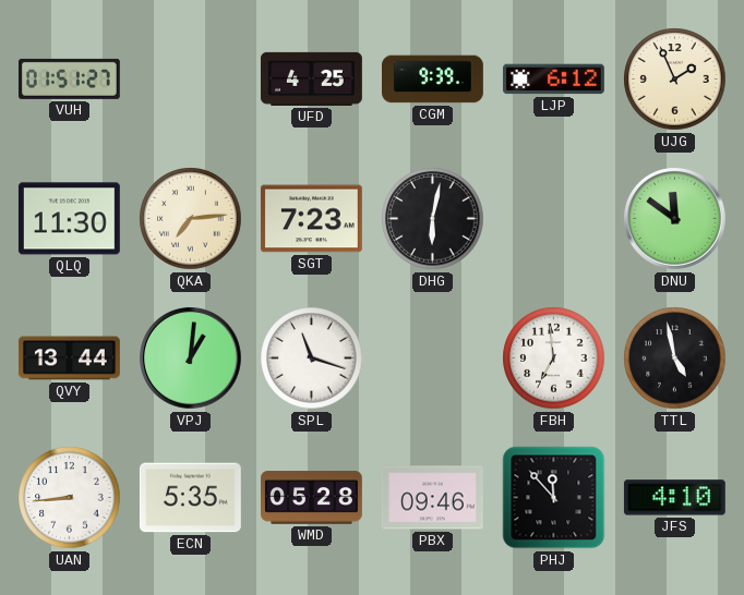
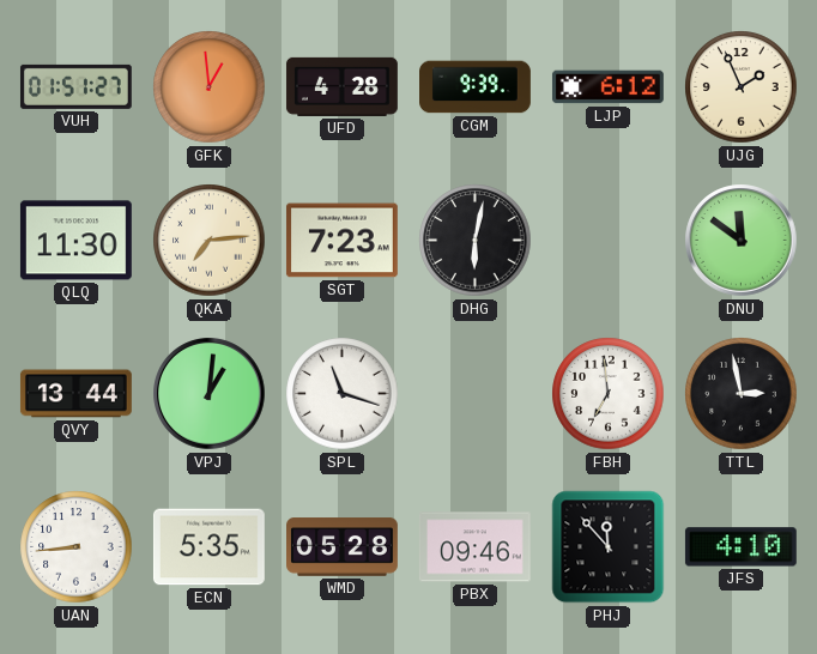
GFK: none -> 12:59 (210, 87)
UFD: 4:25 -> 4:28 (341, 86)
TTL: 4:58 -> 2:58 (742, 394)
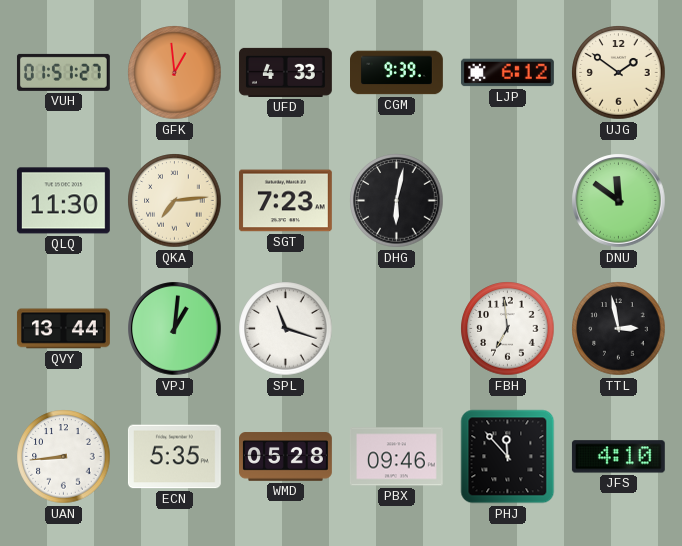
UFD: 4:28 -> 4:33 (285, 72)
UJG: 1:56 -> 1:51 (619, 73)
